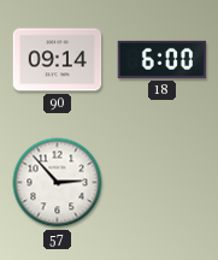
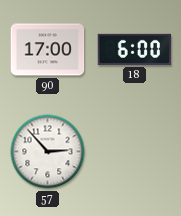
90: 09:14 -> 17:00 (48, 50)
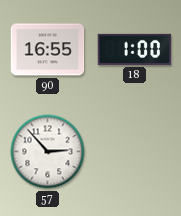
90: 17:00 -> 16:55 (48, 50)
18: 6:00 -> 1:00 (135, 49)
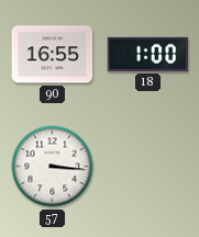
57: 2:53 -> 3:16 (53, 167)
